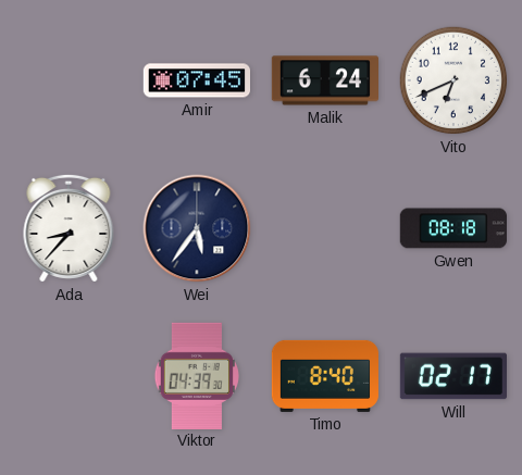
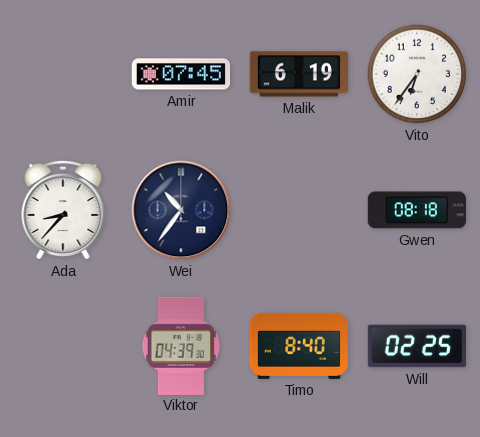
Malik: 6:24 -> 6:19 (298, 74)
Vito: 6:41 -> 6:36 (417, 74)
Wei: 5:36 -> 10:36 (181, 210)
Will: 02:17 -> 02:25 (416, 346)
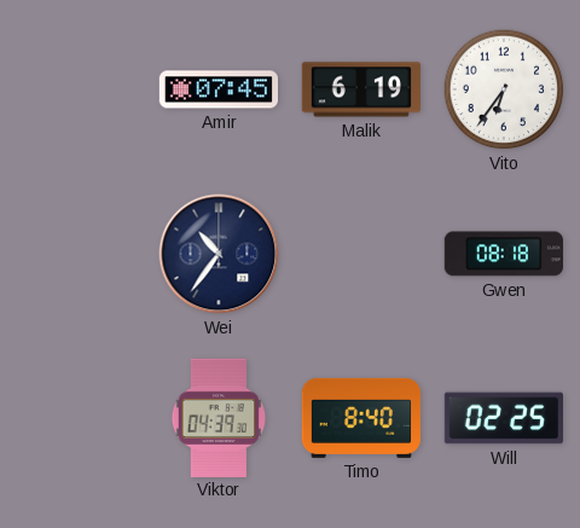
Ada: 8:37 -> none (63, 210)
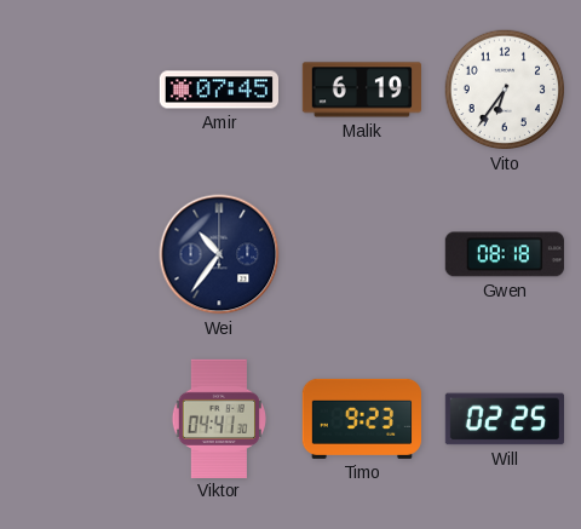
Viktor: 04:39 -> 04:41 (218, 418)
Timo: 8:40 -> 9:23 (361, 419)
